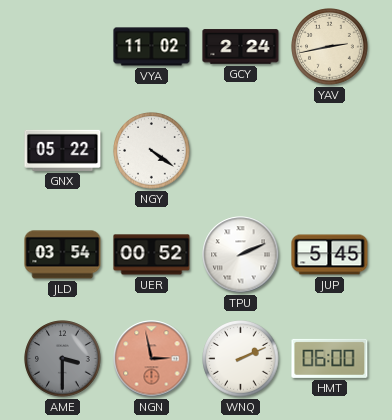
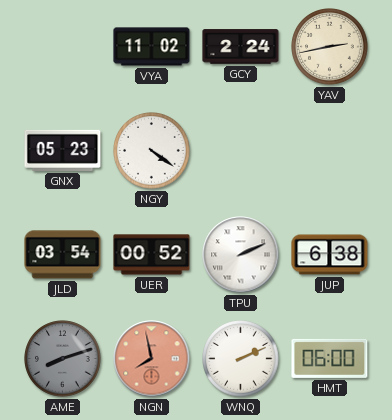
GNX: 05:22 -> 05:23 (63, 150)
JUP: 5:45 -> 6:38 (330, 255)
AME: 3:30 -> 8:12 (63, 359)
NGN: 2:58 -> 7:58 (152, 359)
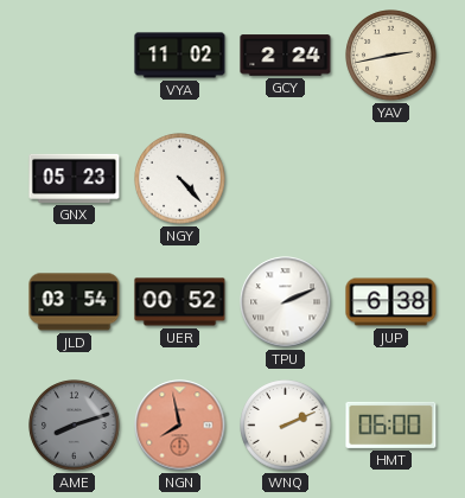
NGY: 4:21 -> 4:23 (180, 179)
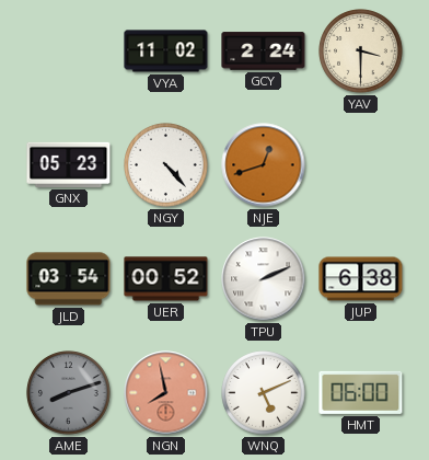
YAV: 2:43 -> 3:30 (361, 51)
NJE: none -> 12:42 (264, 165)
WNQ: 2:11 -> 5:11 (264, 393)
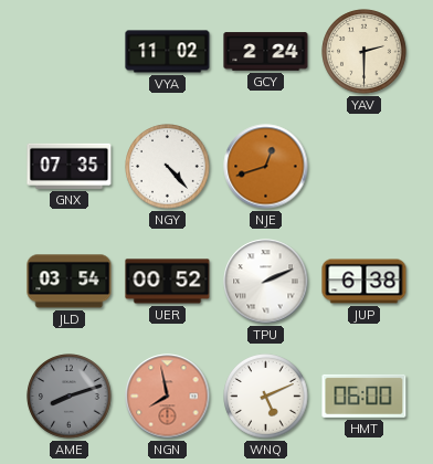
YAV: 3:30 -> 2:30 (365, 52)
GNX: 05:23 -> 07:35 (70, 166)
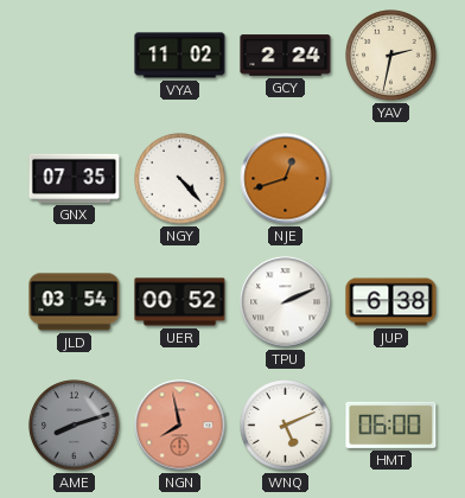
YAV: 2:30 -> 2:32 (391, 56)
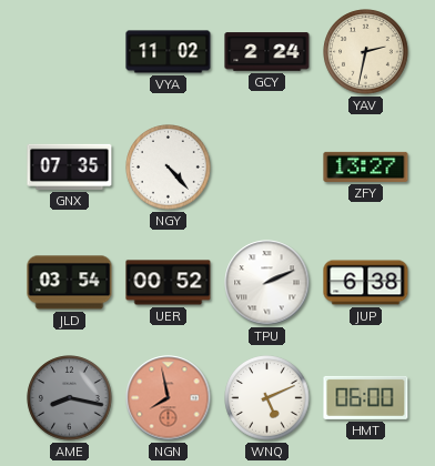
NJE: 12:42 -> none (286, 179)
ZFY: none -> 13:27 (366, 166)
AME: 8:12 -> 8:17 (70, 398)
